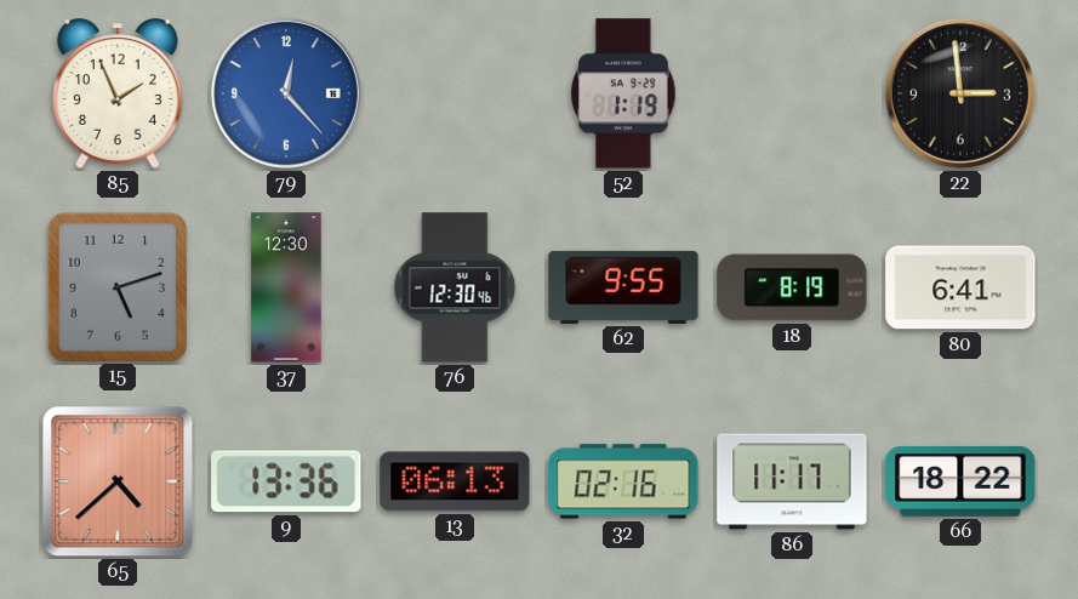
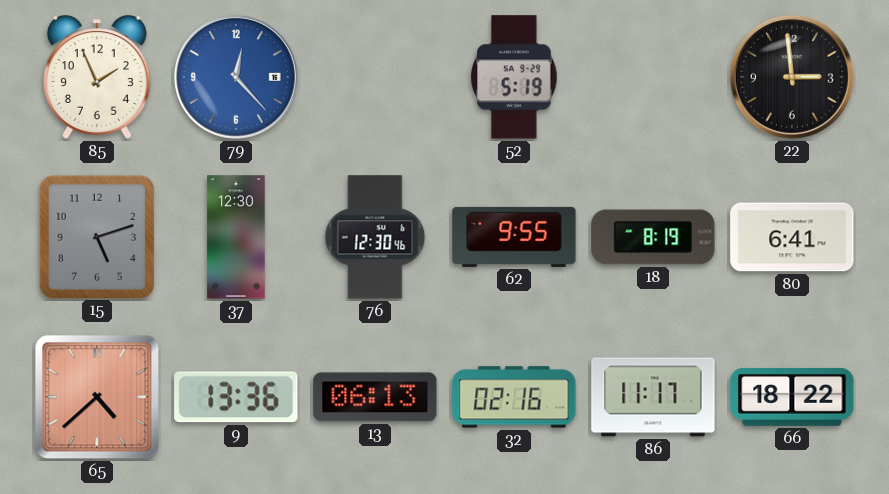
52: 1:19 -> 5:19 (514, 77)
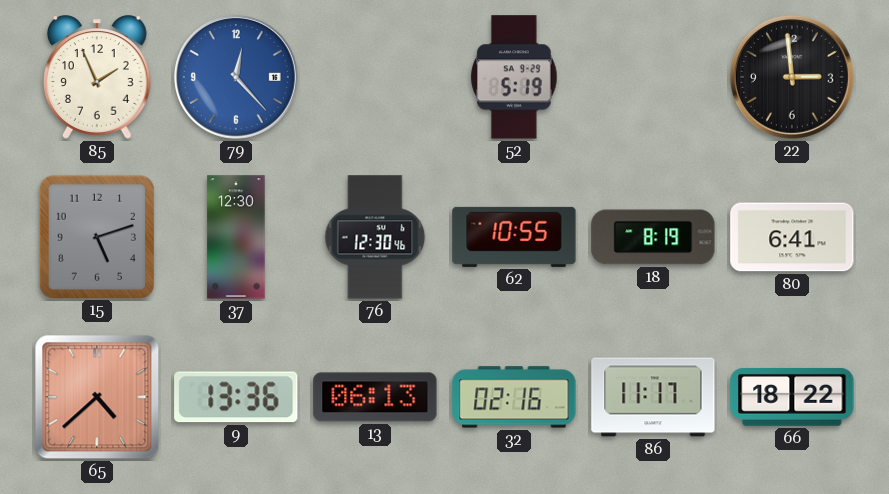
62: 9:55 -> 10:55 (514, 237)
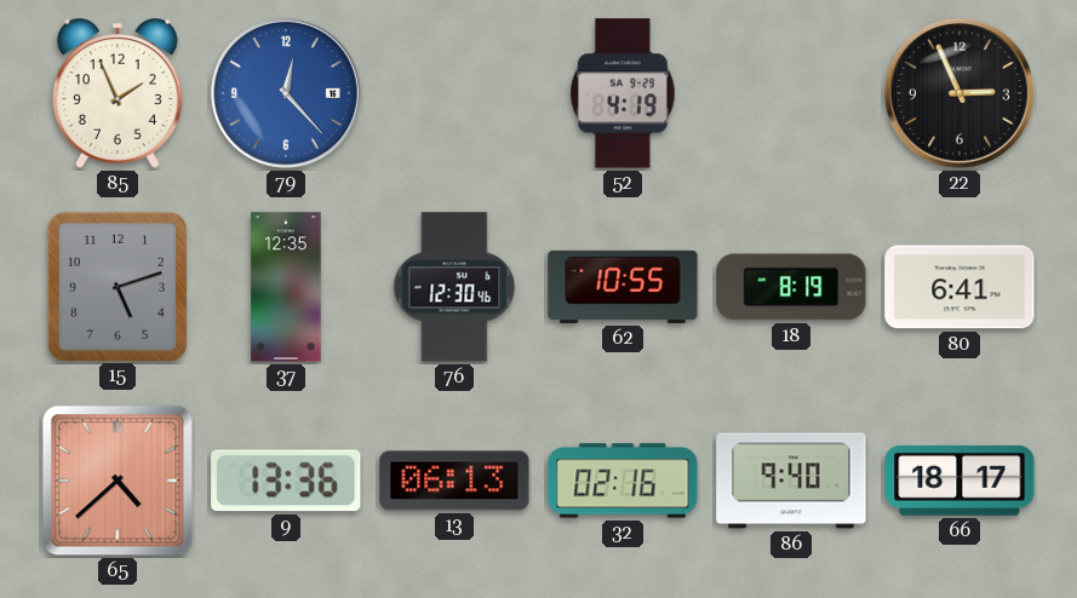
52: 5:19 -> 4:19 (623, 93)
22: 2:59 -> 2:56 (959, 93)
37: 12:30 -> 12:35 (286, 287)
86: 11:17 -> 9:40 (791, 481)
66: 18:22 -> 18:17 (959, 481)
